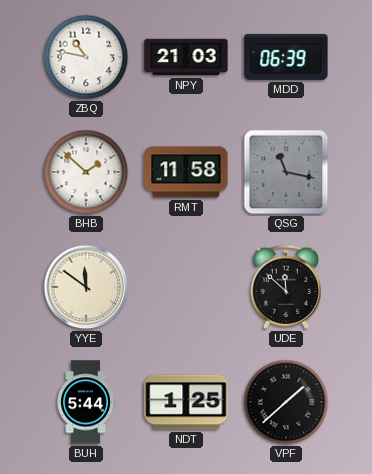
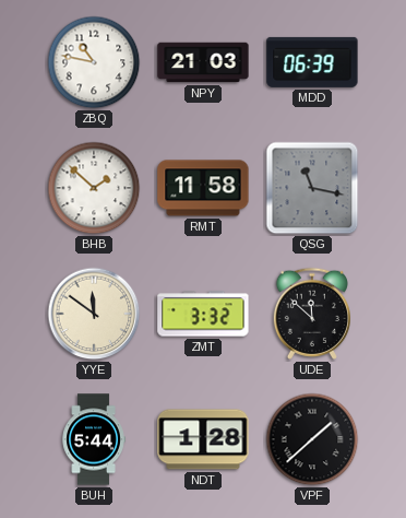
ZMT: none -> 3:32 (203, 314)
NDT: 1:25 -> 1:28 (203, 439)
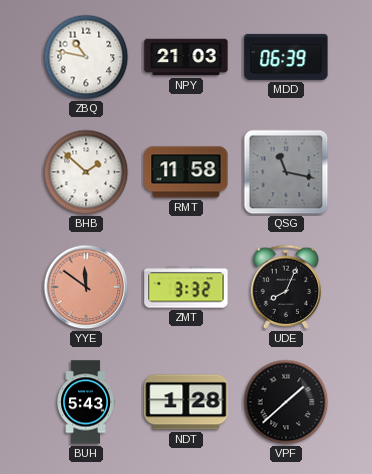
YYE dial: cream -> salmon (86, 287)
UDE: 11:52 -> 8:04 (286, 287)
BUH: 5:44 -> 5:43 (86, 402)
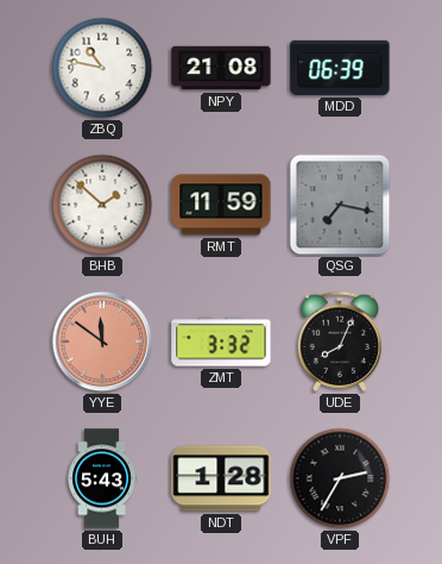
NPY: 21:03 -> 21:08 (221, 68)
RMT: 11:58 -> 11:59 (221, 205)
QSG: 11:17 -> 7:17 (340, 205)
VPF: 1:38 -> 2:35 (340, 478)
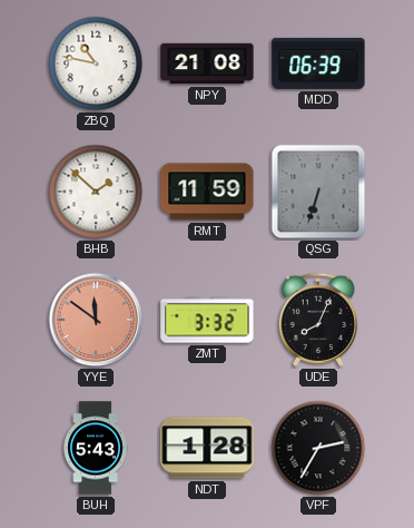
QSG: 7:17 -> 6:33 (318, 192)
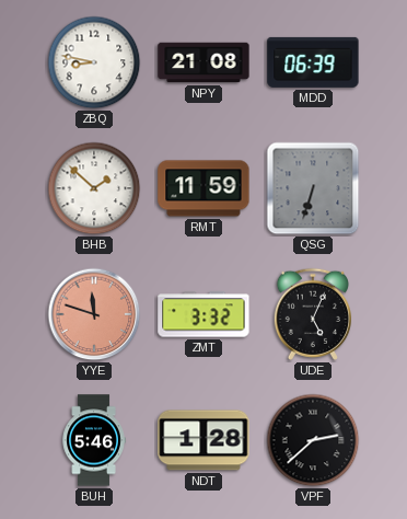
ZBQ: 10:47 -> 8:47 (94, 62)
YYE: 11:51 -> 11:48 (94, 314)
UDE: 8:04 -> 5:04 (313, 314)
BUH: 5:43 -> 5:46 (94, 440)
VPF: 2:35 -> 2:38 (313, 440)
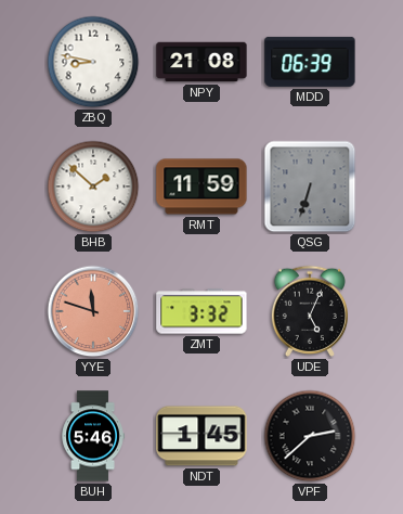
NDT: 1:28 -> 1:45 (201, 436)
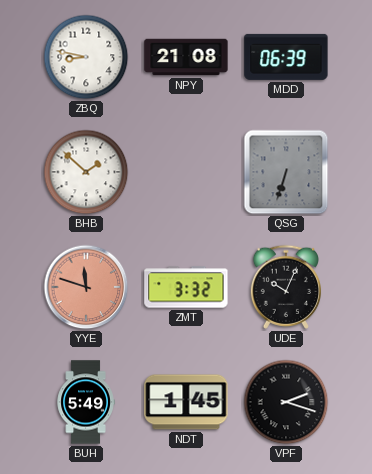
RMT: 11:59 -> none (201, 187)
UDE: 5:04 -> 10:04 (286, 287)
BUH: 5:46 -> 5:49 (86, 402)
VPF: 2:38 -> 2:18 (286, 402)
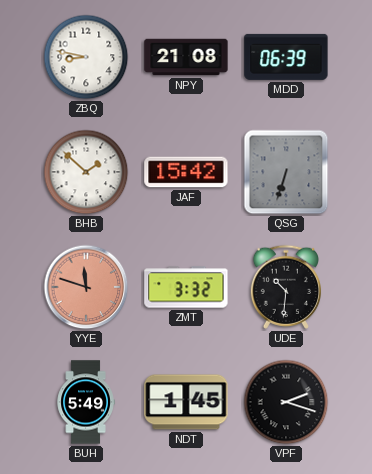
JAF: none -> 15:42 (186, 172)
UDE: 10:04 -> 10:31 (286, 287)
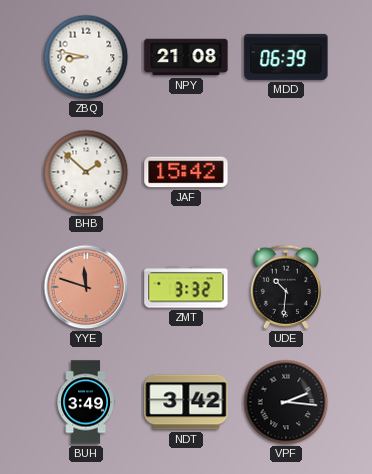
QSG: 6:33 -> none (286, 172)
BUH: 5:49 -> 3:49 (86, 402)
NDT: 1:45 -> 3:42 (186, 402)
VPF: 2:18 -> 2:16 (286, 402)
